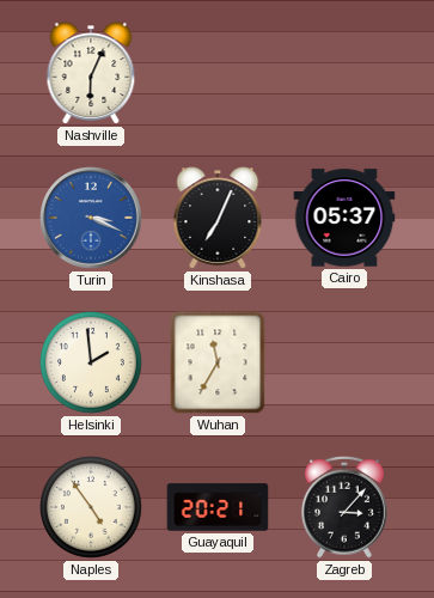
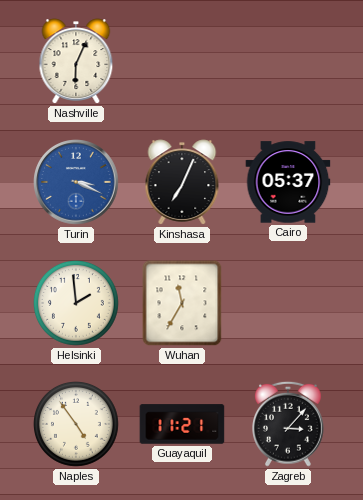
Guayaquil: 20:21 -> 11:21 (182, 424)
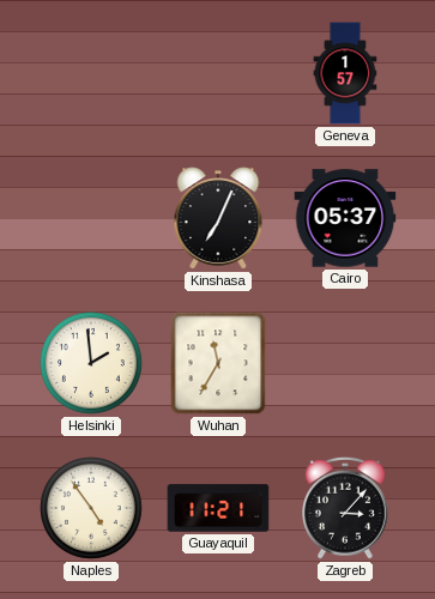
Nashville: 6:04 -> none (76, 61)
Geneva: none -> 1:57 (345, 73)
Turin: 3:19 -> none (76, 182)
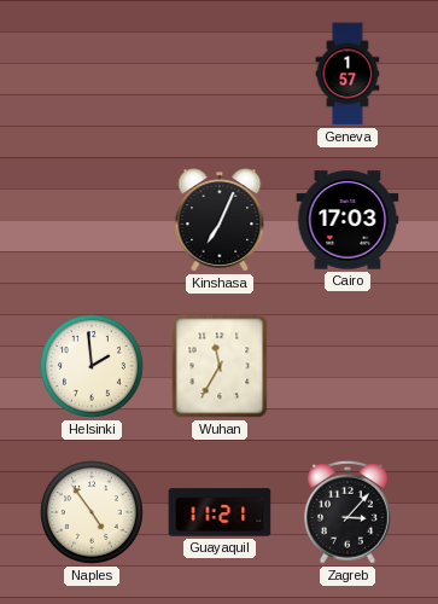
Cairo: 05:37 -> 17:03 (348, 220)
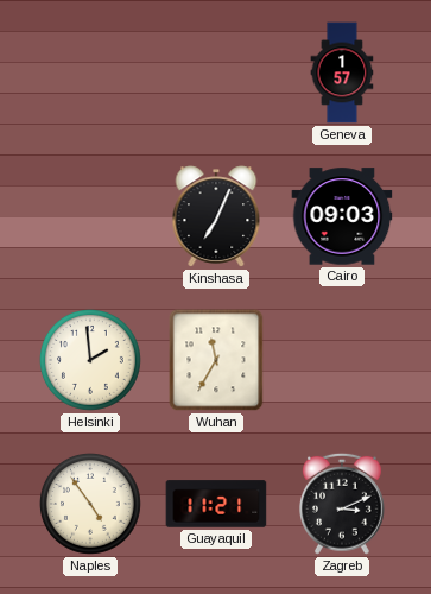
Cairo: 17:03 -> 09:03 (342, 216)
Zagreb: 3:07 -> 3:11 (343, 504)
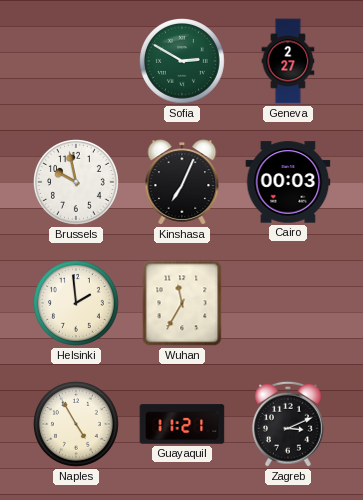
Sofia: none -> 2:50 (183, 62)
Geneva: 1:57 -> 2:27 (288, 61)
Brussels: none -> 9:58 (77, 183)
Cairo: 09:03 -> 00:03 (288, 182)
Naples: 4:54 -> 4:55 (77, 425)
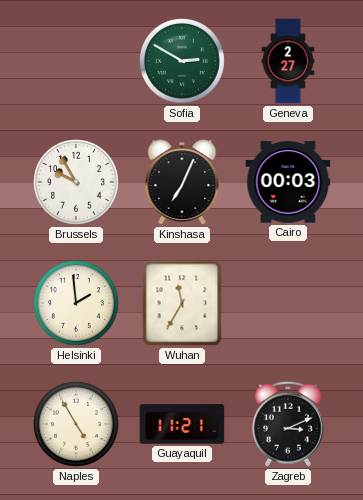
Brussels: 9:58 -> 9:55 (77, 183)
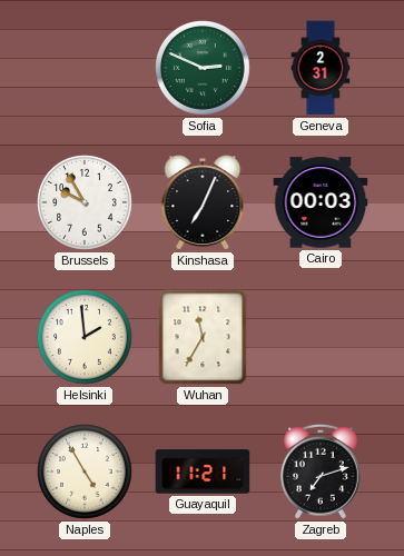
Sofia: 2:50 -> 2:49 (204, 69)
Geneva: 2:27 -> 2:31 (321, 68)
Zagreb: 3:11 -> 7:12 (322, 471)
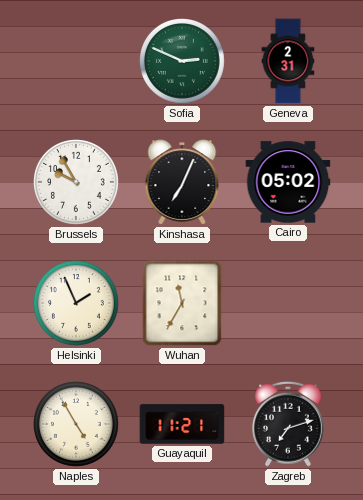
Cairo: 00:03 -> 05:02 (288, 182)
Helsinki: 1:59 -> 1:56 (77, 304)
